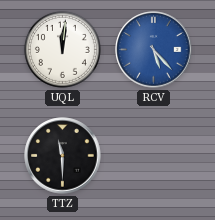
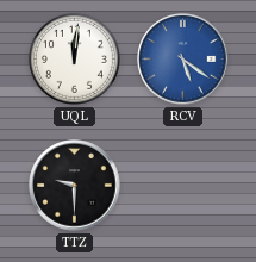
RCV: 5:23 -> 5:21 (183, 60)
TTZ: 11:30 -> 9:30 (75, 186)
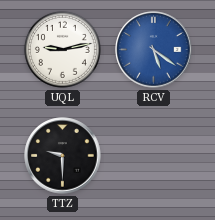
UQL: 12:01 -> 9:13 (62, 49)
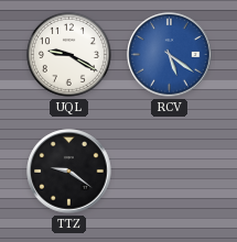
UQL: 9:13 -> 9:20 (68, 54)
TTZ: 9:30 -> 9:21 (69, 172)
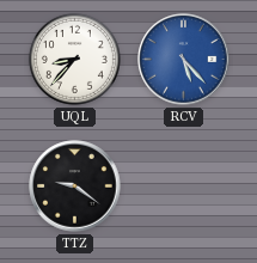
UQL: 9:20 -> 8:37 (74, 59)
RCV: 5:21 -> 5:23 (184, 60)
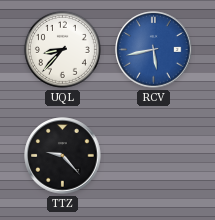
RCV: 5:23 -> 5:43 (154, 50)
TTZ: 9:21 -> 9:23 (63, 156)
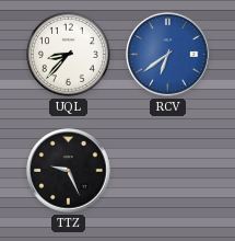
RCV: 5:43 -> 6:39 (168, 55)
TTZ: 9:23 -> 9:26 (69, 171)
